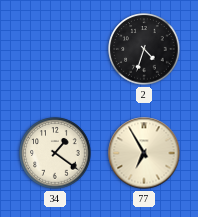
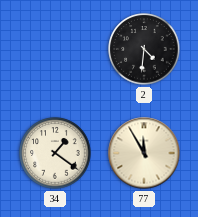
2: 4:33 -> 4:31 (144, 49)
77: 6:55 -> 11:55 (144, 153)
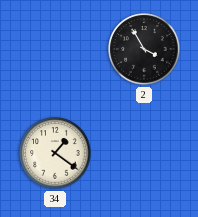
2: 4:31 -> 3:55 (144, 49)
77: 11:55 -> none (144, 153)
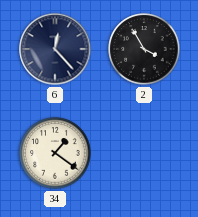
6: none -> 12:23 (55, 49)
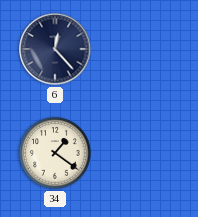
2: 3:55 -> none (144, 49)
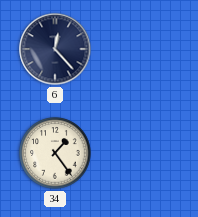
34: 1:21 -> 1:24 (55, 153)
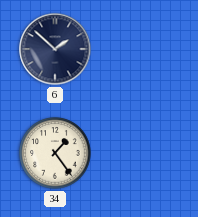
6: 12:23 -> 1:52 (55, 49)
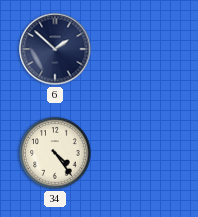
34: 1:24 -> 4:24 (55, 153)
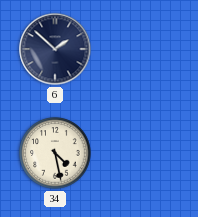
34: 4:24 -> 4:28 (55, 153)
